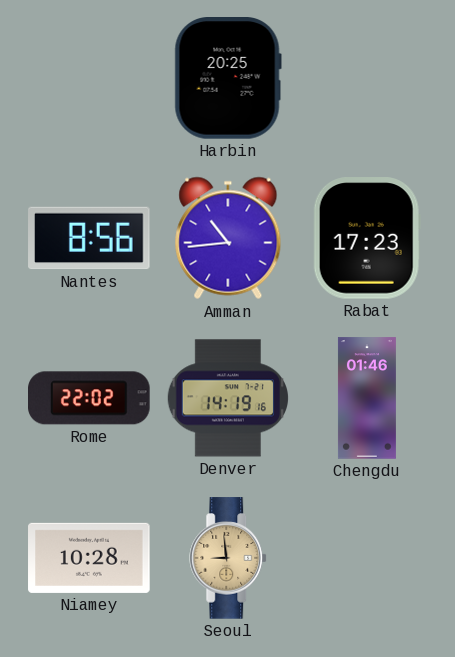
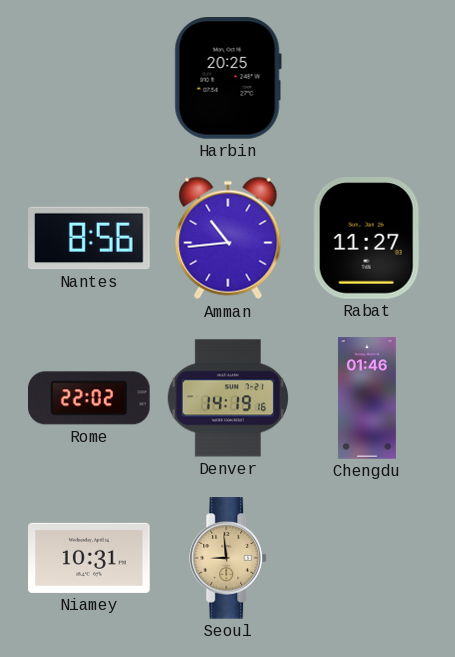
Rabat: 17:23 -> 11:27 (367, 238)
Niamey: 10:28 -> 10:31 (89, 558)
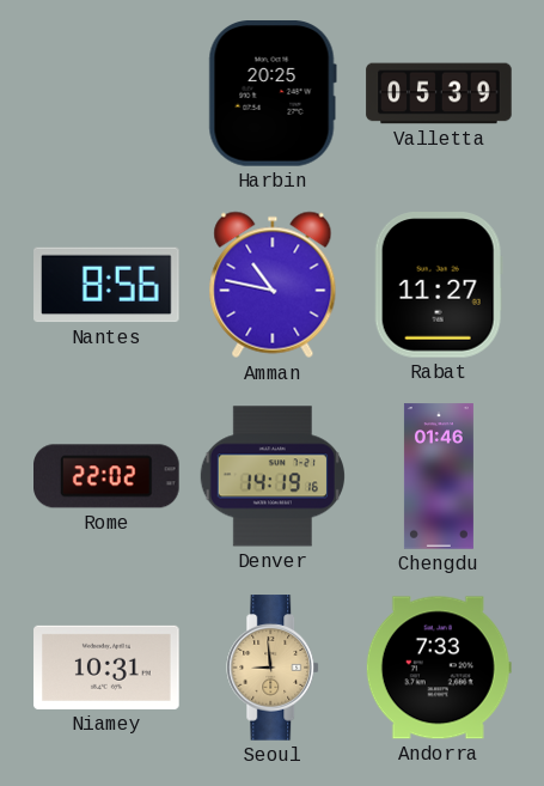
Valletta: none -> 05:39 (439, 93)
Amman: 10:44 -> 10:47 (273, 285)
Andorra: none -> 7:33 (439, 668)
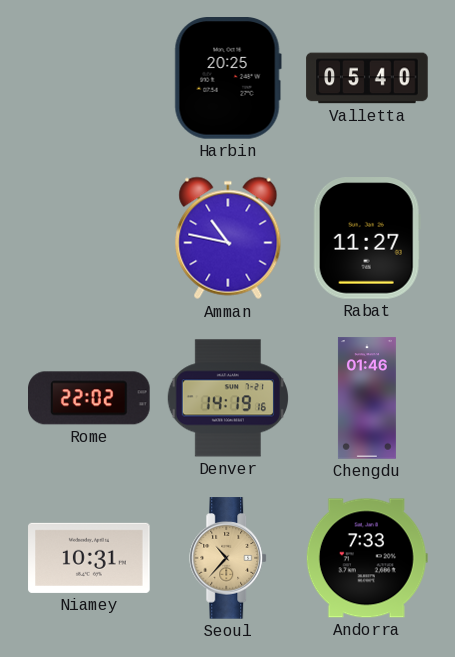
Valletta: 05:39 -> 05:40 (367, 78)
Nantes: 8:56 -> none (106, 285)
Seoul: 8:59 -> 10:37 (229, 558)
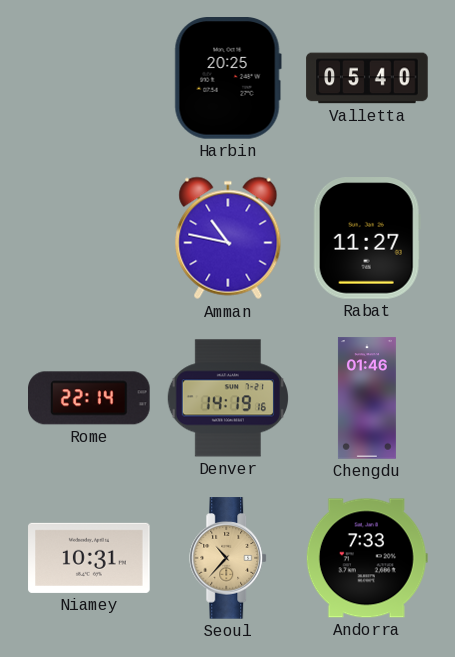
Rome: 22:02 -> 22:14 (89, 398)
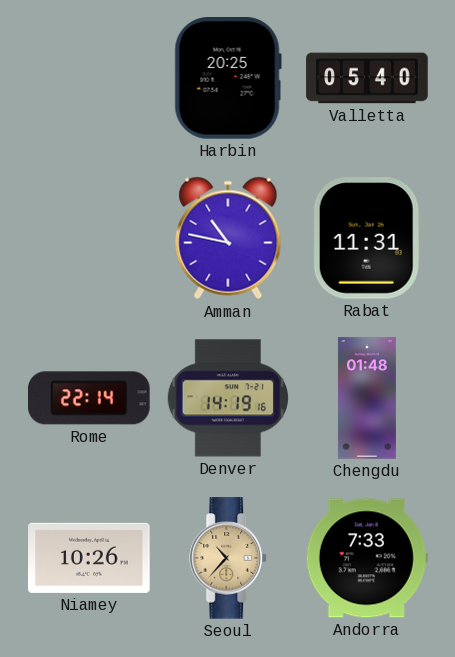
Rabat: 11:27 -> 11:31 (367, 238)
Chengdu: 01:46 -> 01:48 (367, 398)
Niamey: 10:31 -> 10:26 (89, 558)
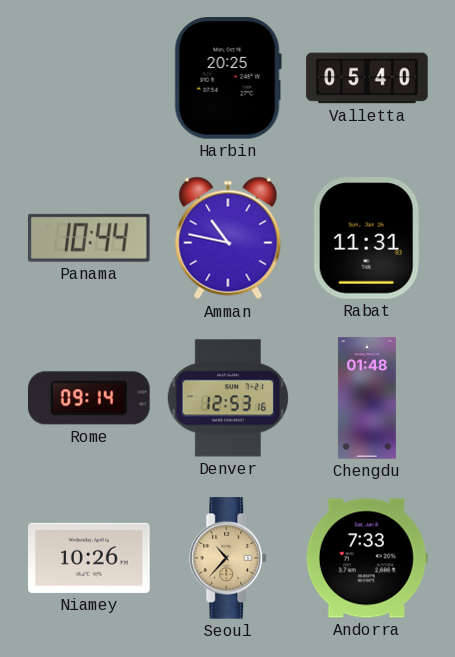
Panama: none -> 10:44 (89, 238)
Rome: 22:14 -> 09:14 (89, 398)
Denver: 14:19 -> 12:53 (227, 398)
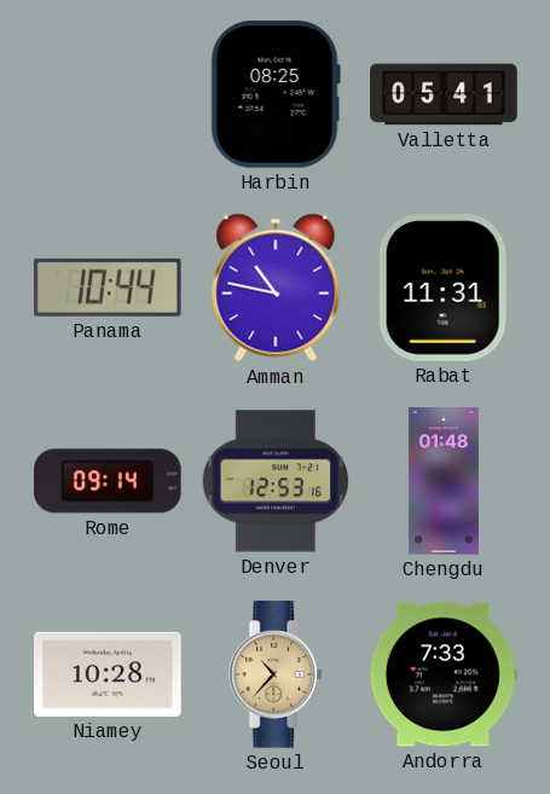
Harbin: 20:25 -> 08:25 (276, 94)
Valletta: 05:40 -> 05:41 (444, 94)
Niamey: 10:26 -> 10:28 (108, 674)
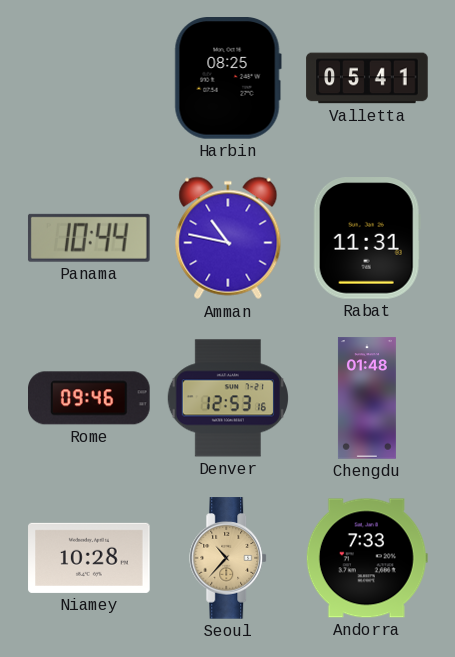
Rome: 09:14 -> 09:46 (89, 398)
